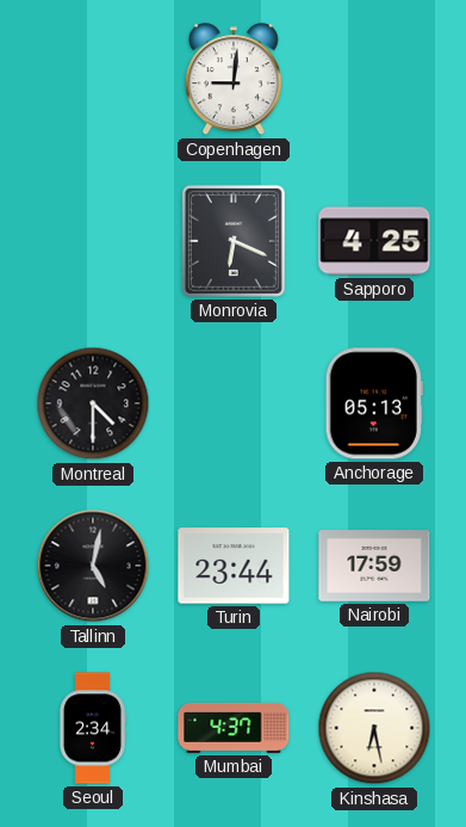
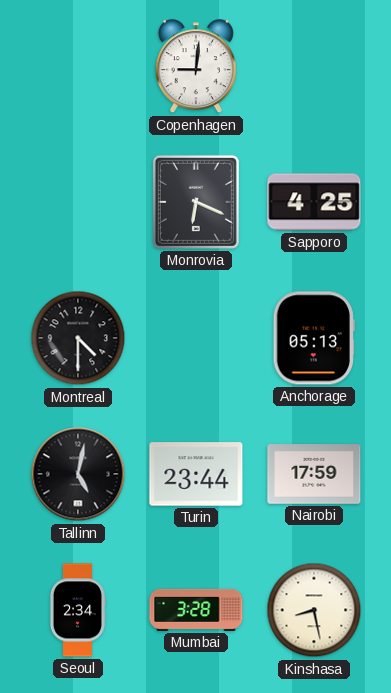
Mumbai: 4:37 -> 3:28 (196, 610)
Kinshasa: 6:28 -> 8:28 (314, 610)
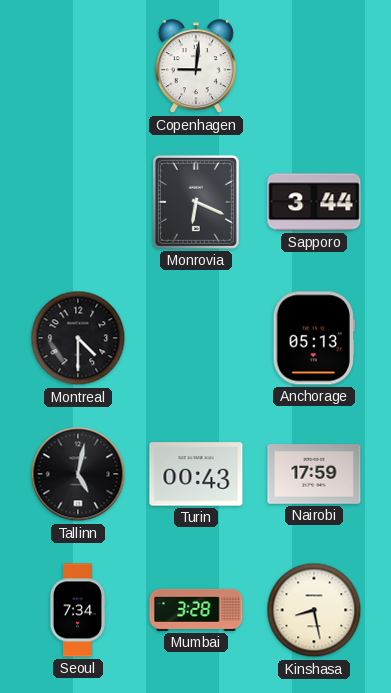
Sapporo: 4:25 -> 3:44 (314, 202)
Turin: 23:44 -> 00:43 (196, 474)
Seoul: 2:34 -> 7:34 (77, 610)
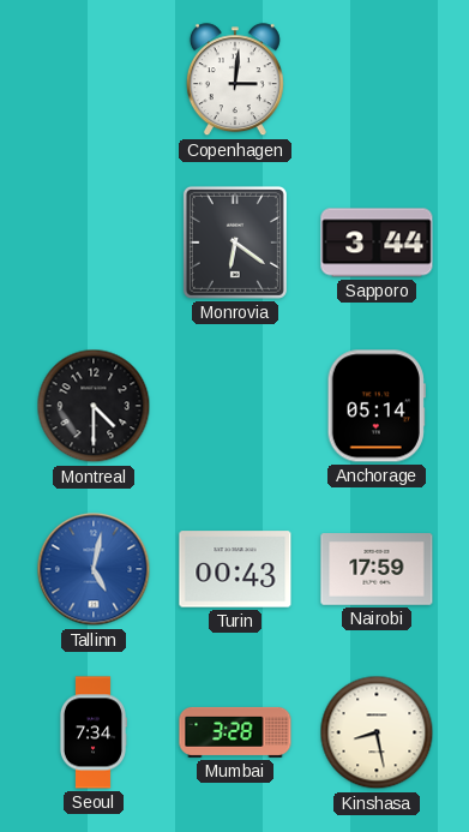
Copenhagen: 9:01 -> 3:01 (235, 80)
Monrovia: 6:19 -> 6:21 (235, 243)
Anchorage: 05:13 -> 05:14 (377, 406)
Tallinn dial: black -> blue (94, 569)
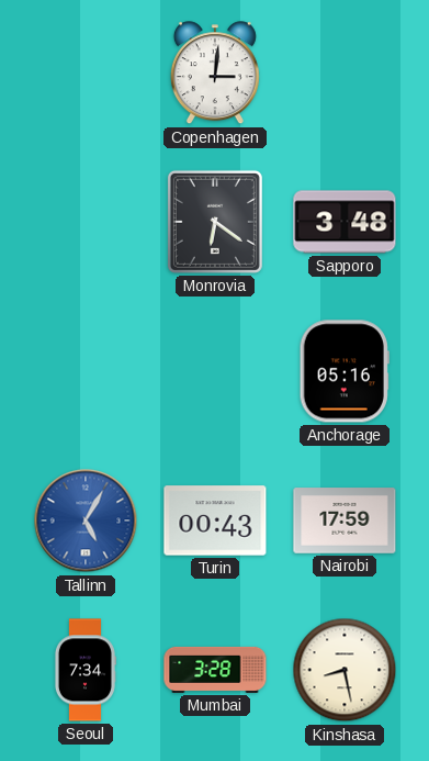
Sapporo: 3:44 -> 3:48 (345, 222)
Montreal: 4:30 -> none (94, 406)
Anchorage: 05:14 -> 05:16 (345, 371)
Tallinn: 5:02 -> 5:05 (86, 521)
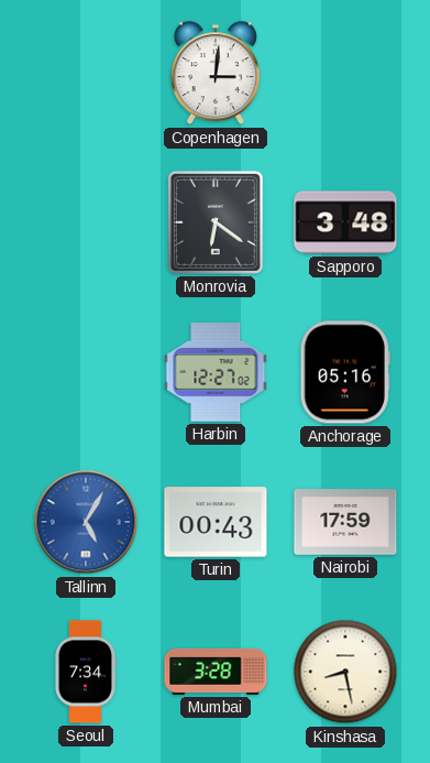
Harbin: none -> 12:27 (216, 373)
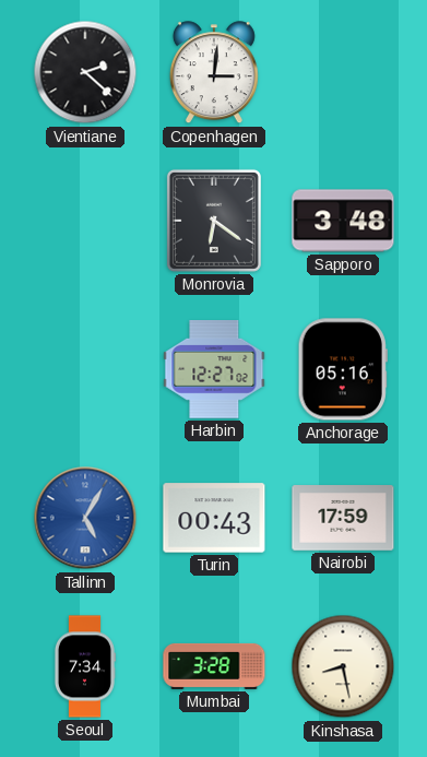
Vientiane: none -> 2:22 (85, 72)
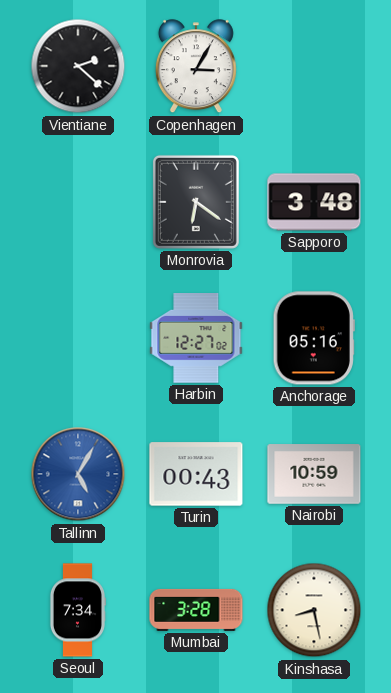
Copenhagen: 3:01 -> 3:05 (196, 67)
Nairobi: 17:59 -> 10:59 (314, 474)
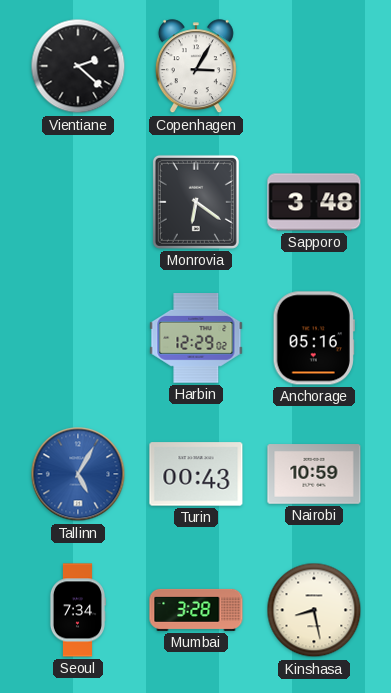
Harbin: 12:27 -> 12:29 (196, 339)
